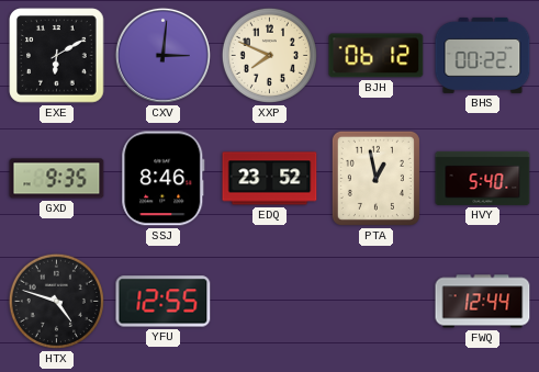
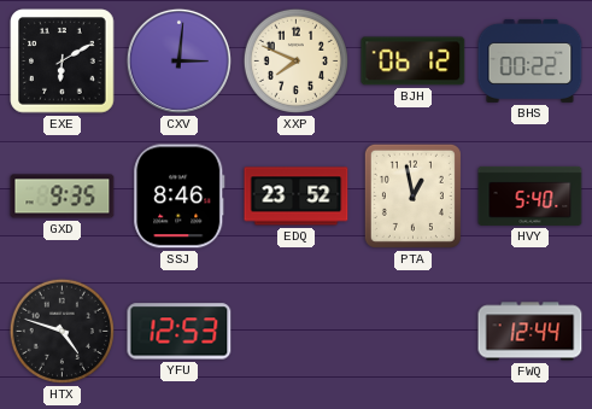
YFU: 12:55 -> 12:53 (180, 332)
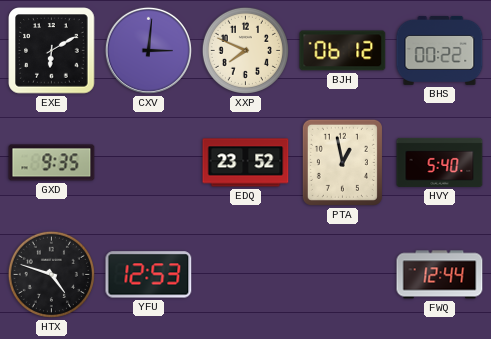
SSJ: 8:46 -> none (180, 197)
